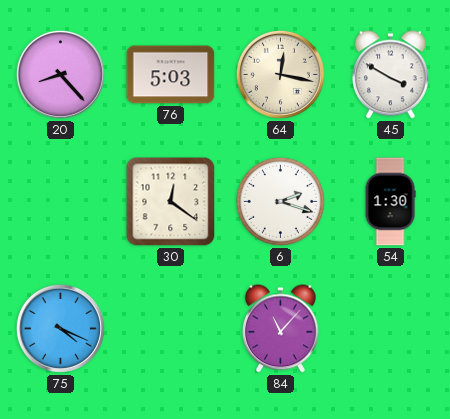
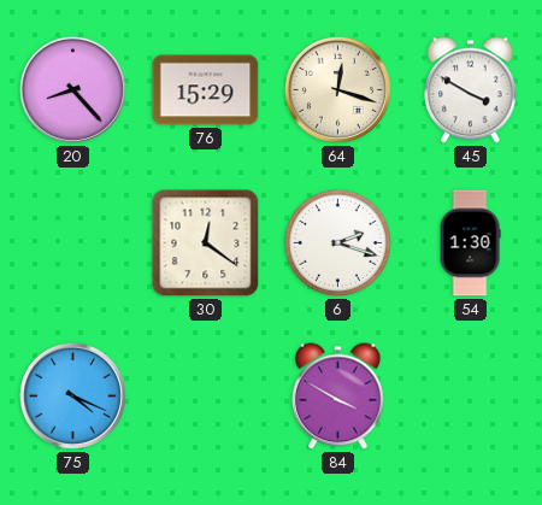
76: 5:03 -> 15:29 (206, 90)
64: 12:17 -> 12:18 (337, 89)
84: 11:07 -> 3:50 (338, 397)
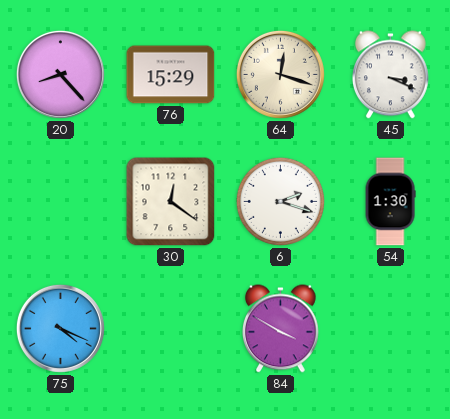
45: 3:50 -> 3:19 (391, 75)
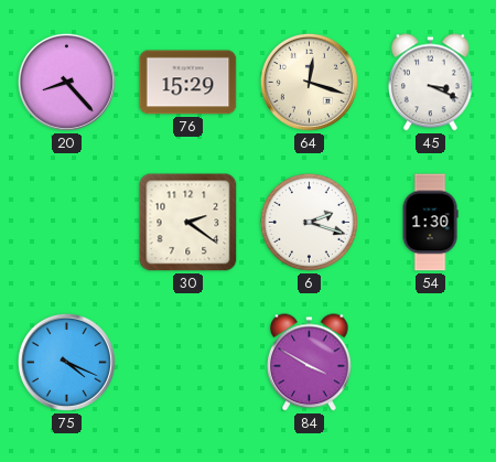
30: 12:21 -> 2:21 (188, 223)
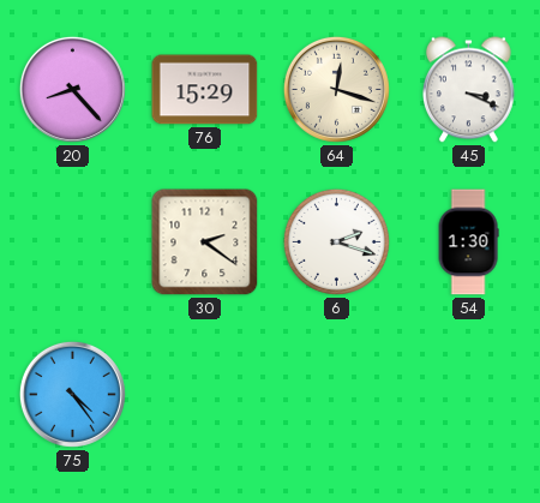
75: 4:19 -> 4:24 (72, 394)
84: 3:50 -> none (310, 363)
